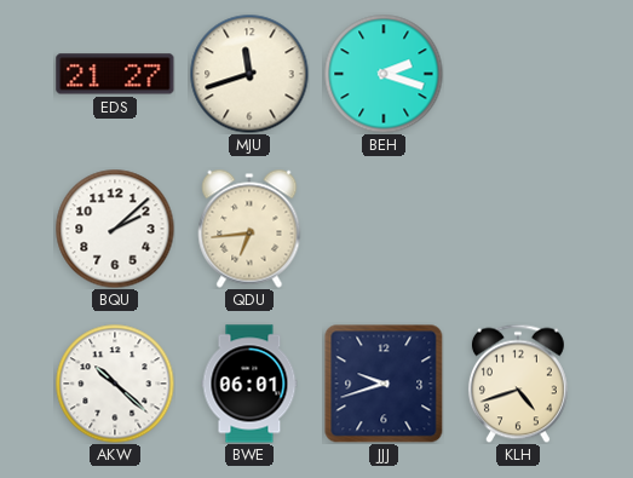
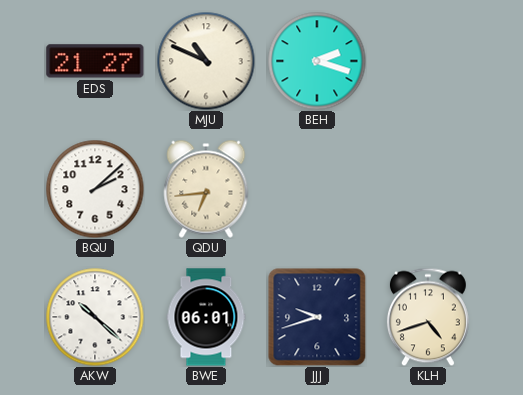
MJU: 11:42 -> 10:49 (206, 61)
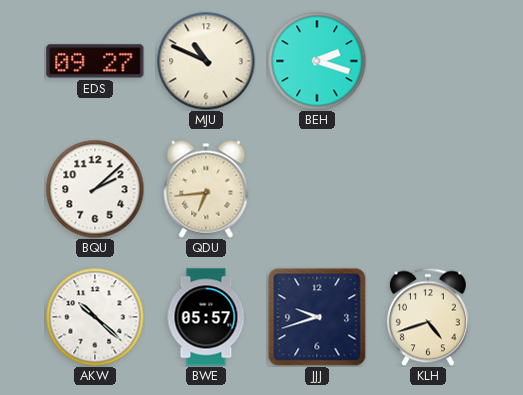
EDS: 21:27 -> 09:27 (95, 61)
BWE: 06:01 -> 05:57 (206, 317)
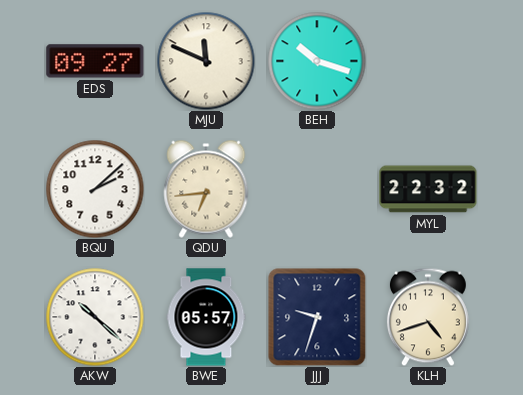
MJU: 10:49 -> 11:49 (206, 61)
BEH: 2:18 -> 10:18 (317, 61)
MYL: none -> 22:32 (428, 189)
JJJ: 9:42 -> 9:33 (317, 317)
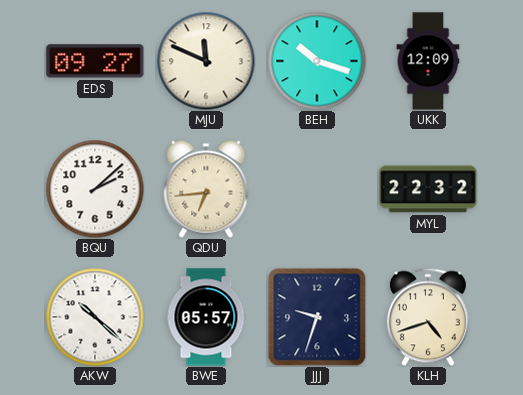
UKK: none -> 12:09 (428, 61)
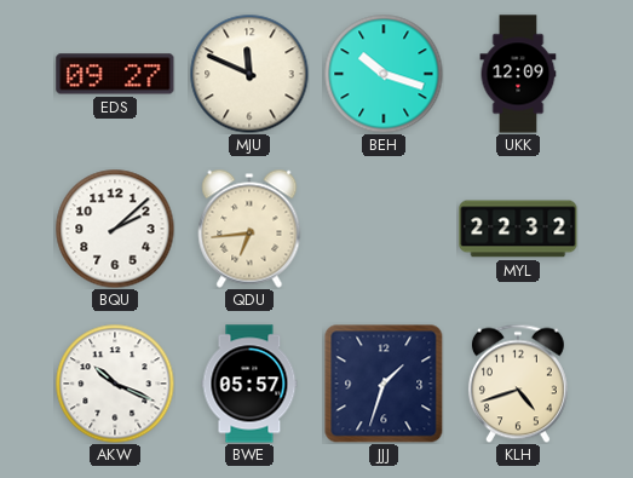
AKW: 10:22 -> 10:19 (115, 384)
JJJ: 9:33 -> 1:33 (384, 384)
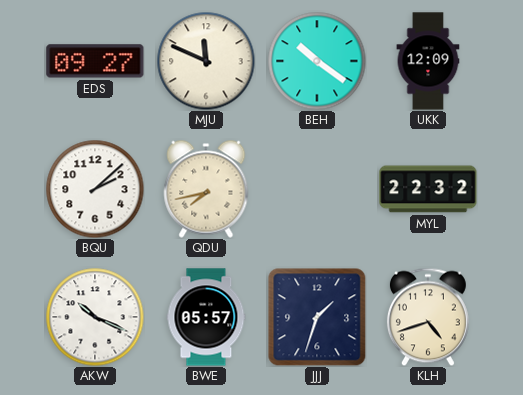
BEH: 10:18 -> 10:21 (317, 61)
QDU: 6:44 -> 7:43 (206, 189)
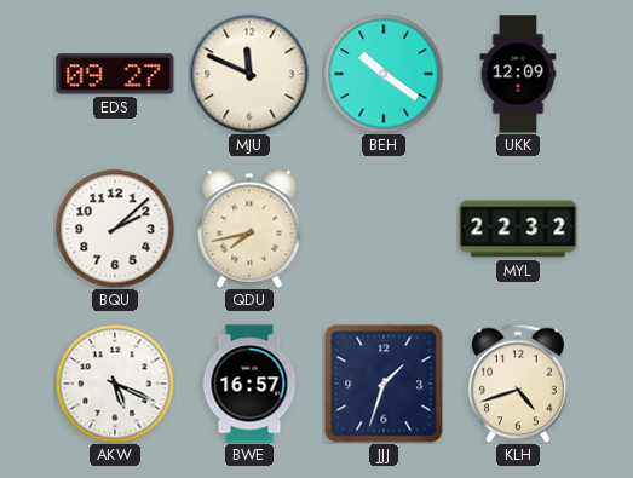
AKW: 10:19 -> 5:19 (115, 384)
BWE: 05:57 -> 16:57 (249, 384)
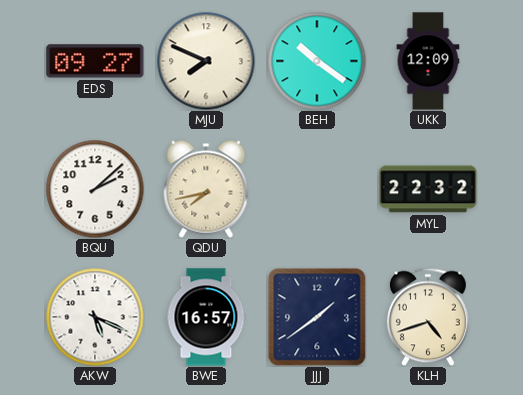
MJU: 11:49 -> 7:49 (206, 61)
JJJ: 1:33 -> 1:39 (317, 317)
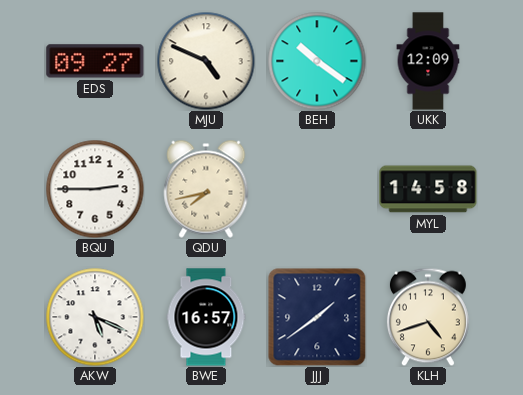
MJU: 7:49 -> 4:49 (206, 61)
BQU: 2:08 -> 2:45 (95, 189)
MYL: 22:32 -> 14:58 (428, 189)
